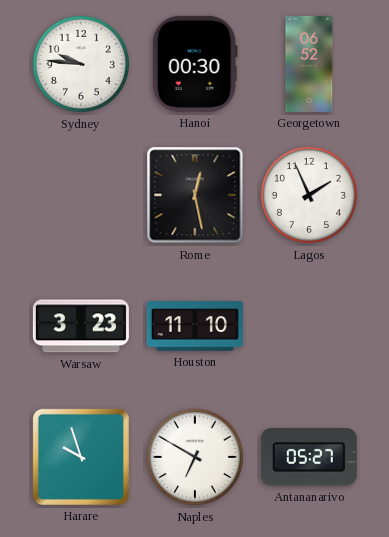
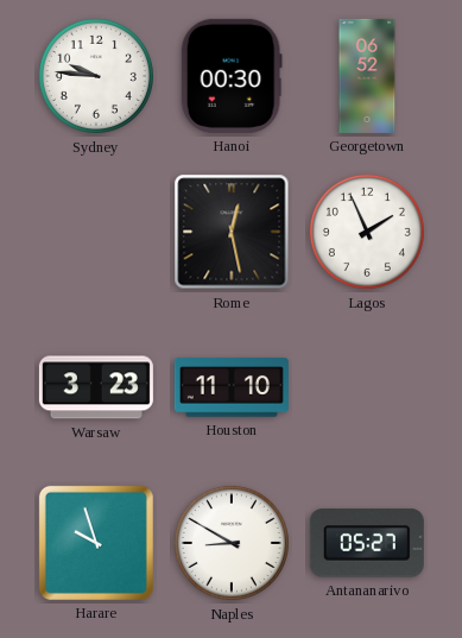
Naples: 6:50 -> 8:50 (232, 543)
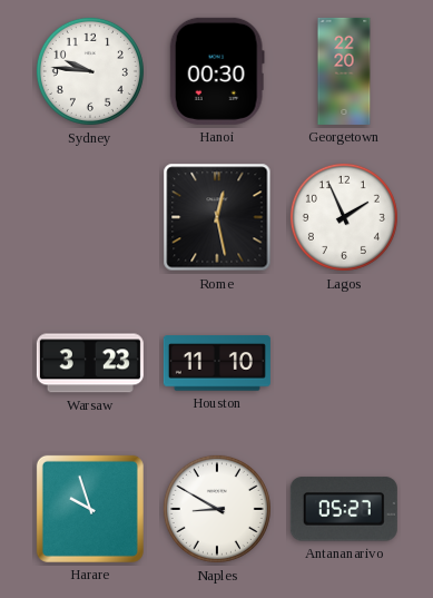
Georgetown: 06:52 -> 22:20 (344, 71)
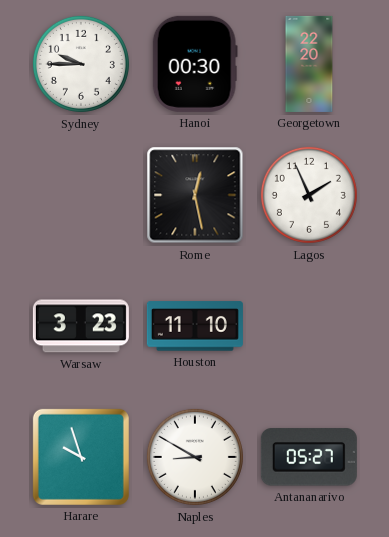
Sydney: 9:46 -> 9:45 (81, 64)
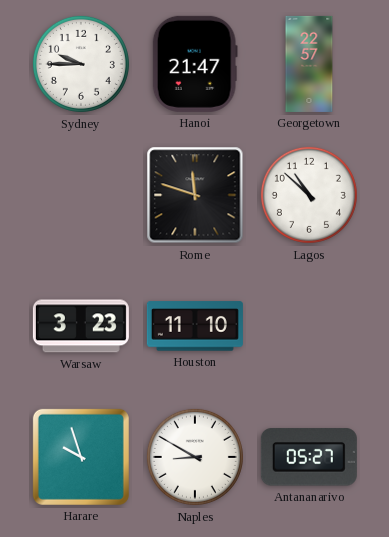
Hanoi: 00:30 -> 21:47 (195, 64)
Georgetown: 22:20 -> 22:57 (309, 64)
Rome: 12:28 -> 11:48 (195, 195)
Lagos: 1:56 -> 10:52 (309, 195)
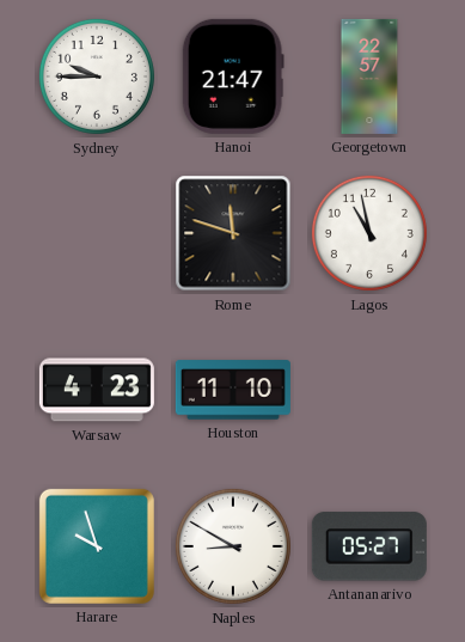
Lagos: 10:52 -> 10:58 (369, 233)
Warsaw: 3:23 -> 4:23 (97, 390)
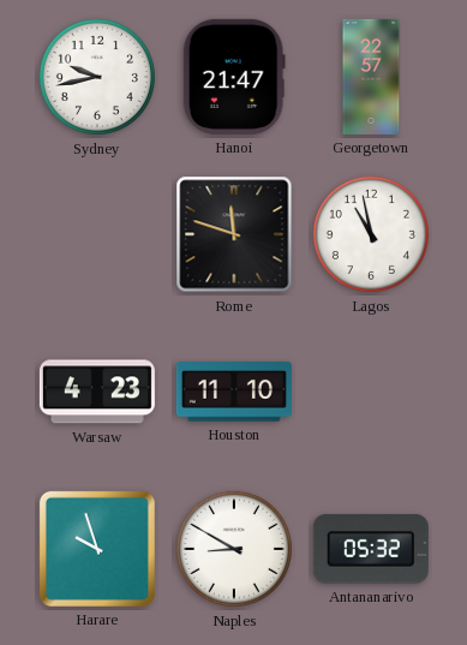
Sydney: 9:45 -> 9:43 (97, 77)
Antananarivo: 05:27 -> 05:32 (371, 549)
